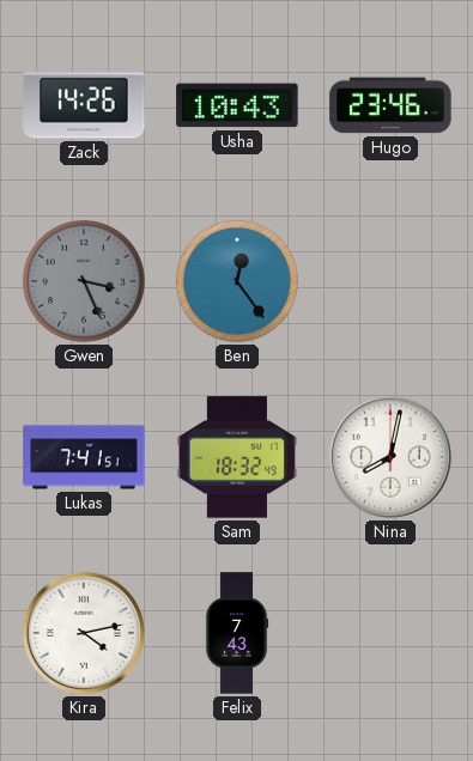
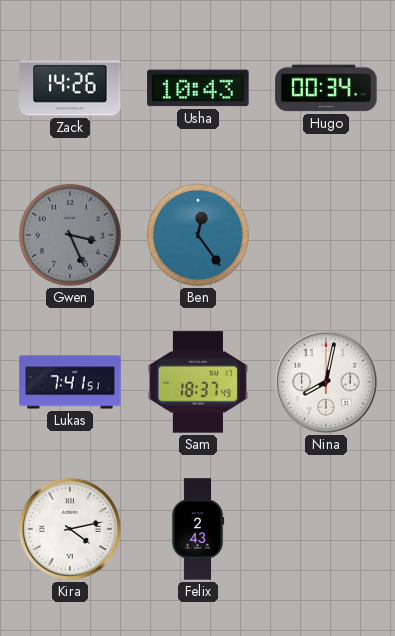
Hugo: 23:46 -> 00:34 (326, 88)
Sam: 18:32 -> 18:37 (197, 382)
Felix: 7:43 -> 2:43 (198, 529)
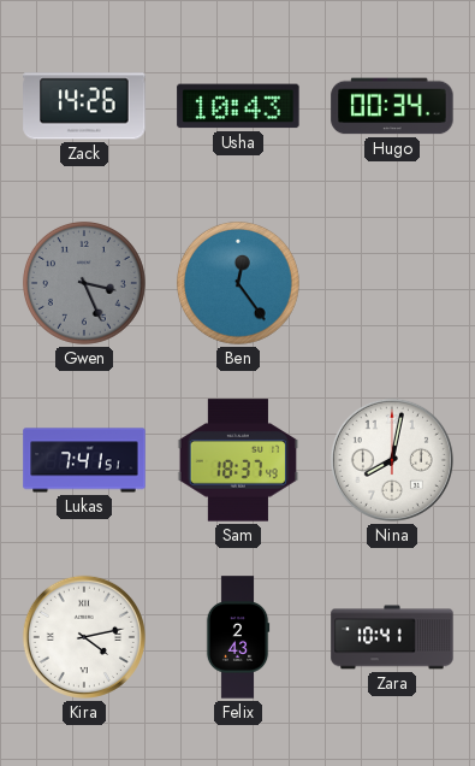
Zara: none -> 10:41 (392, 637)
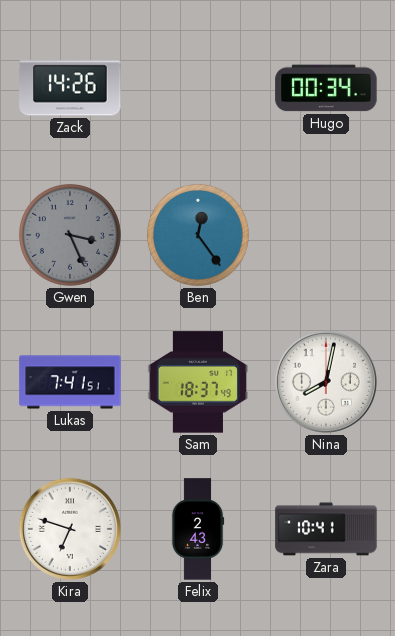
Usha: 10:43 -> none (238, 106)
Kira: 4:13 -> 6:48 (70, 529)
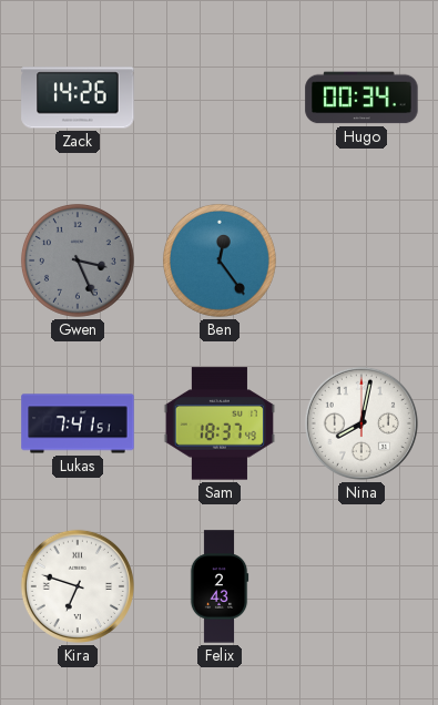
Zara: 10:41 -> none (326, 529)
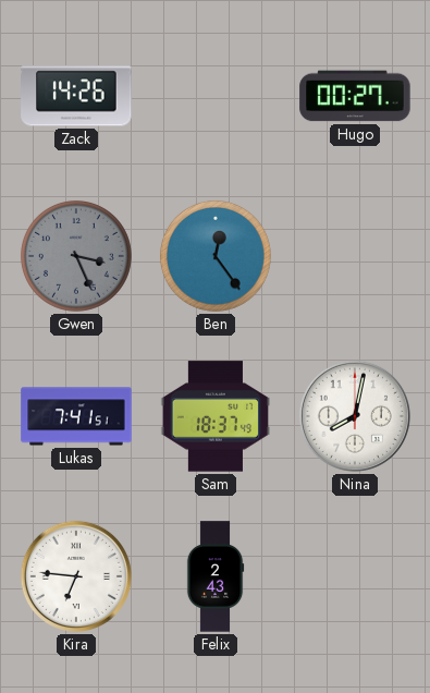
Hugo: 00:34 -> 00:27 (355, 96)
Kira: 6:48 -> 6:46 (76, 576)
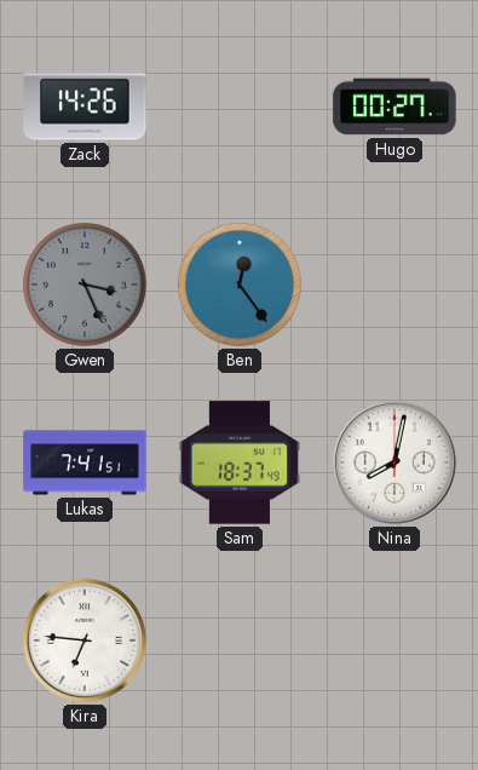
Felix: 2:43 -> none (216, 576)
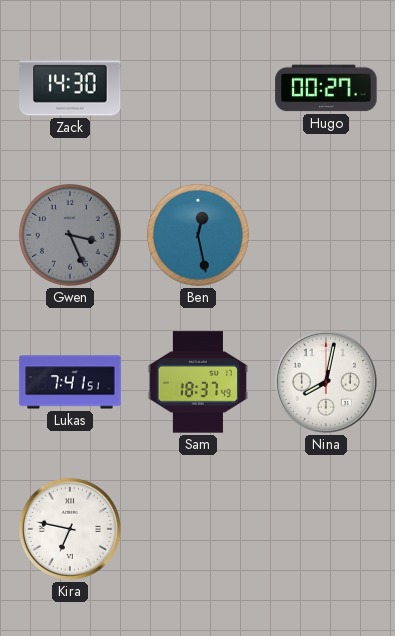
Zack: 14:26 -> 14:30 (70, 88)
Ben: 12:24 -> 12:28 (198, 235)
Kira: 6:46 -> 6:47 (70, 529)
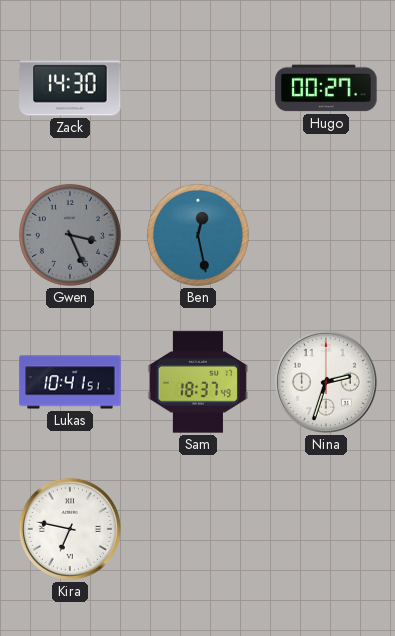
Lukas: 7:41 -> 10:41 (70, 382)
Nina: 8:02 -> 2:33 (326, 382)
